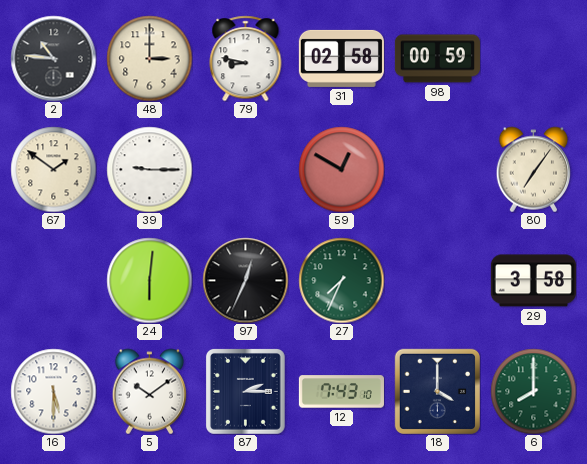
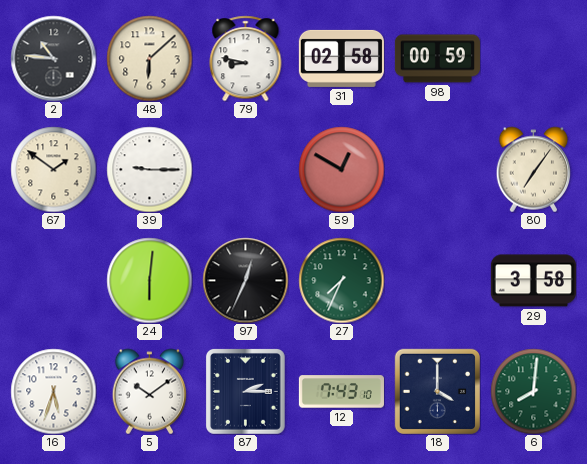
48: 3:00 -> 6:08 (149, 58)
16: 5:30 -> 5:33 (53, 391)
6: 8:00 -> 8:01 (533, 391)
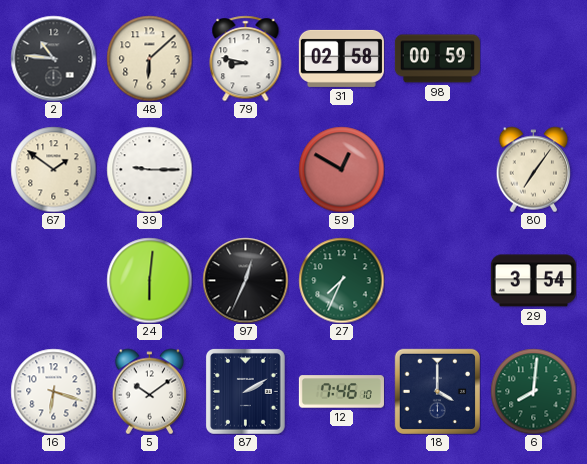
29: 3:58 -> 3:54 (533, 281)
16: 5:33 -> 6:18 (53, 391)
87: 2:15 -> 2:10 (245, 391)
12: 7:43 -> 7:46 (341, 392)
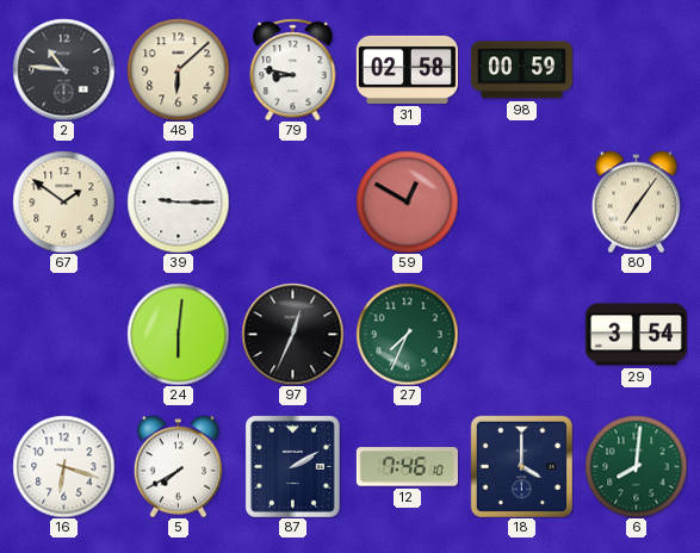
5: 10:09 -> 7:40 (179, 466)
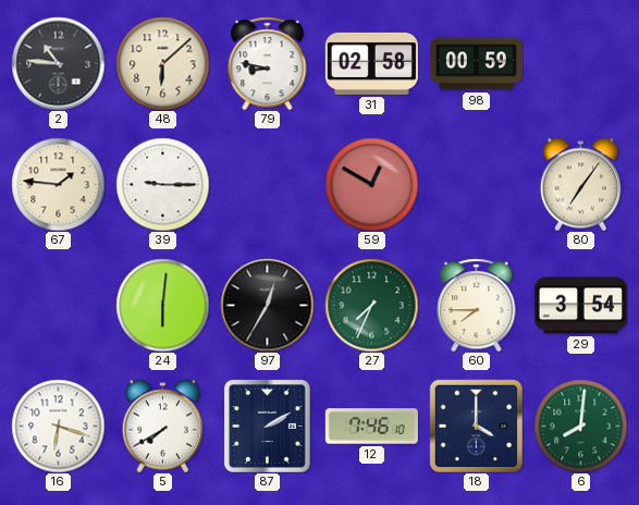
67: 1:51 -> 1:46 (58, 184)
97: 12:34 -> 12:35 (267, 305)
60: none -> 7:45 (477, 305)
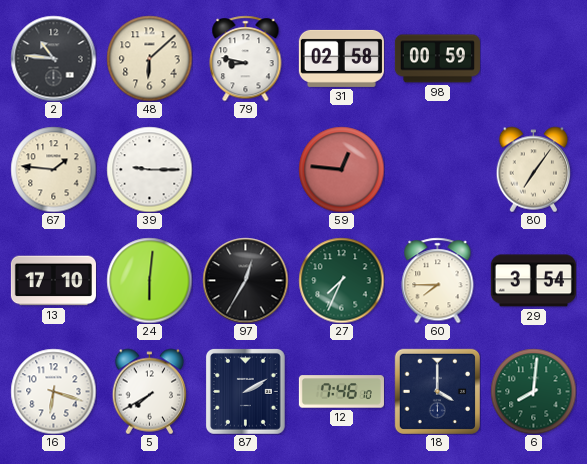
59: 12:50 -> 12:46 (341, 169)
13: none -> 17:10 (53, 281)
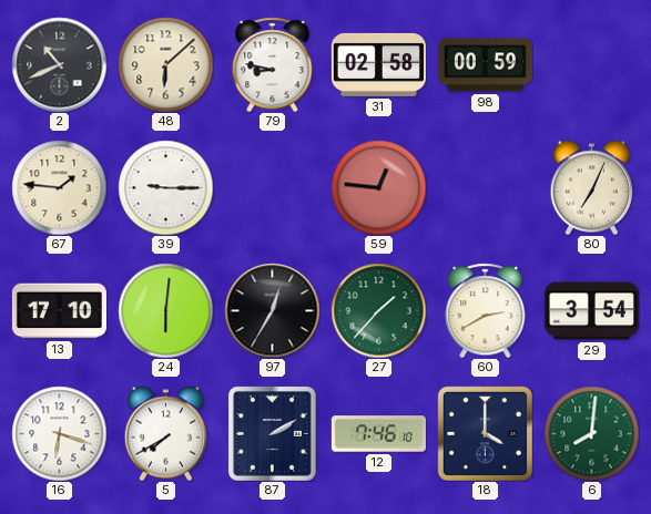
2: 10:46 -> 10:41 (59, 64)
80: 7:06 -> 7:04 (592, 187)
27: 7:34 -> 1:37 (378, 310)
60: 7:45 -> 2:40 (486, 310)
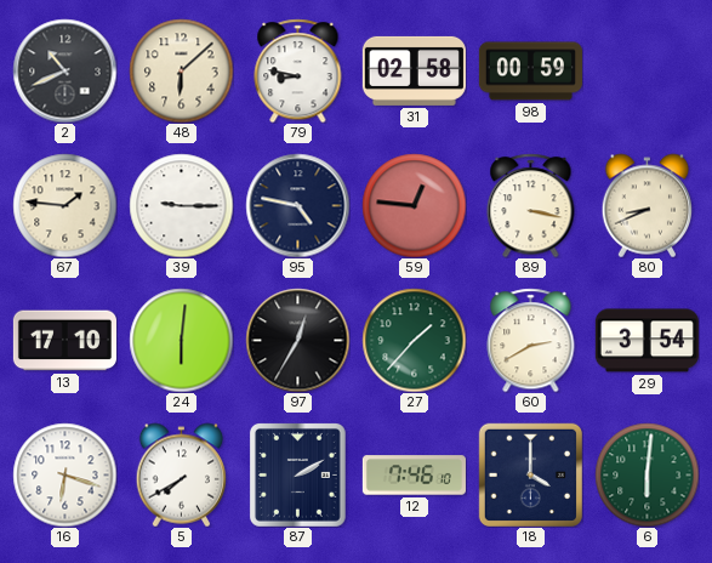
95: none -> 4:47 (297, 205)
89: none -> 3:17 (531, 205)
80: 7:04 -> 8:41 (648, 205)
6: 8:01 -> 6:01 (647, 474)
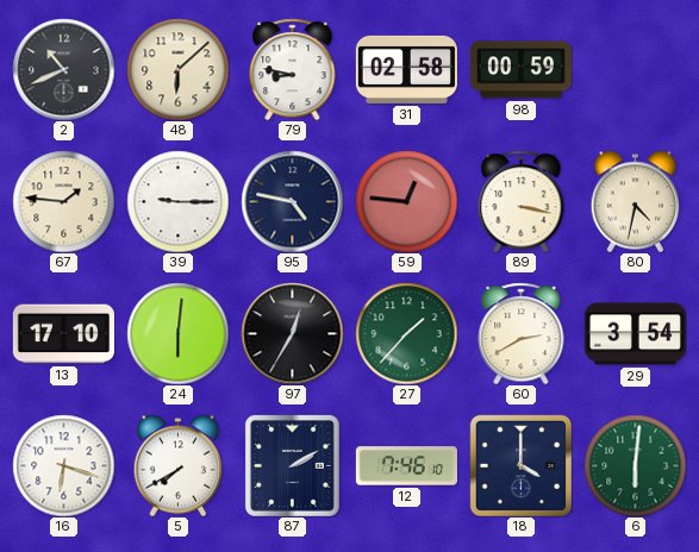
80: 8:41 -> 4:32 (636, 201)
